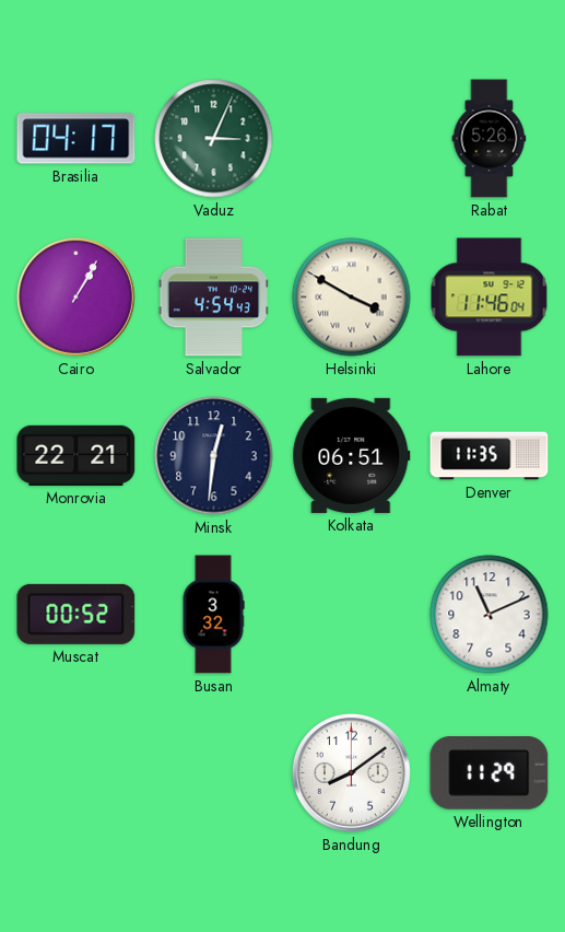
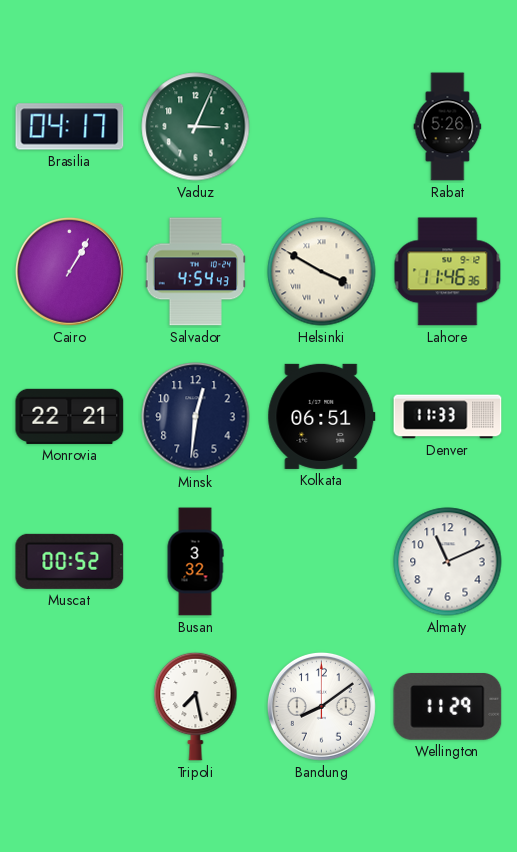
Lahore: 11:46:04 -> 11:46:36 (448, 272)
Denver: 11:35 -> 11:33 (448, 417)
Tripoli: none -> 7:28 (196, 706)
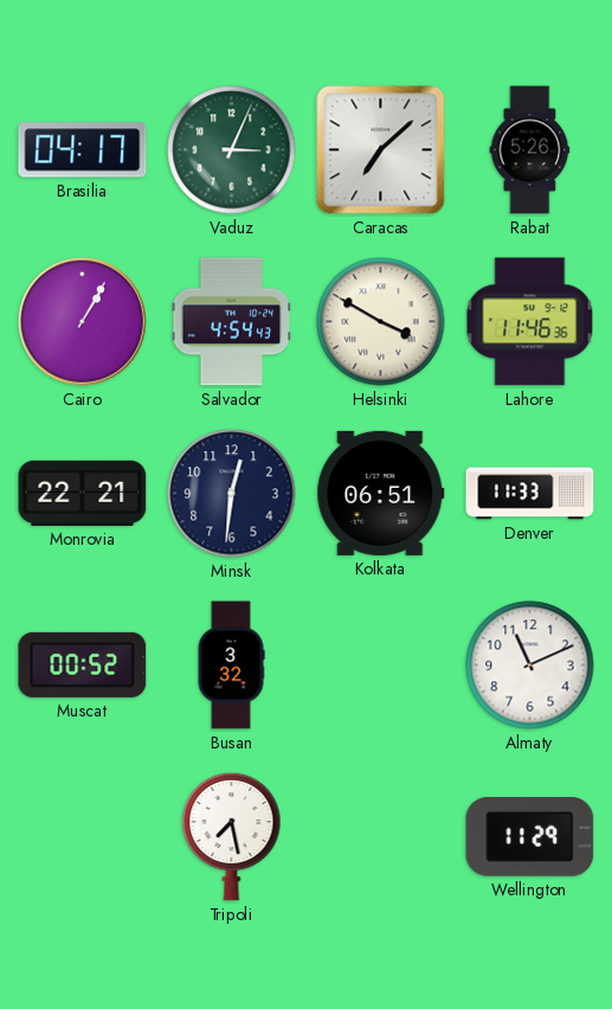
Caracas: none -> 7:08 (381, 150)
Bandung: 8:09 -> none (321, 706)
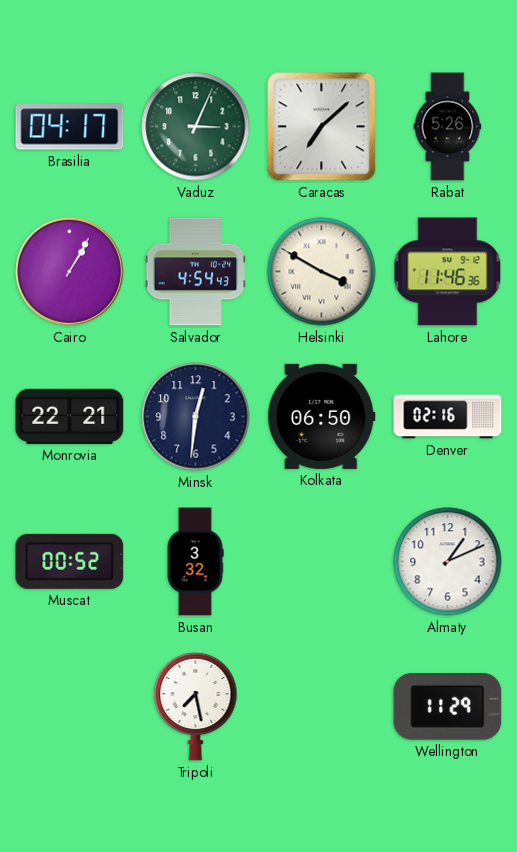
Kolkata: 06:51 -> 06:50 (322, 416)
Denver: 11:33 -> 02:16 (448, 417)
Almaty: 11:11 -> 1:11 (448, 562)
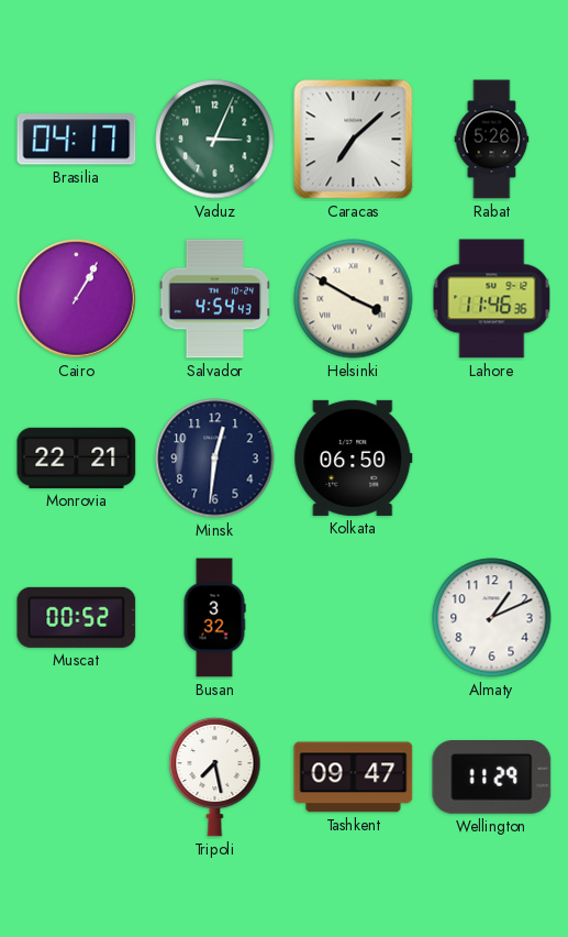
Denver: 02:16 -> none (448, 417)
Tashkent: none -> 09:47 (354, 778)
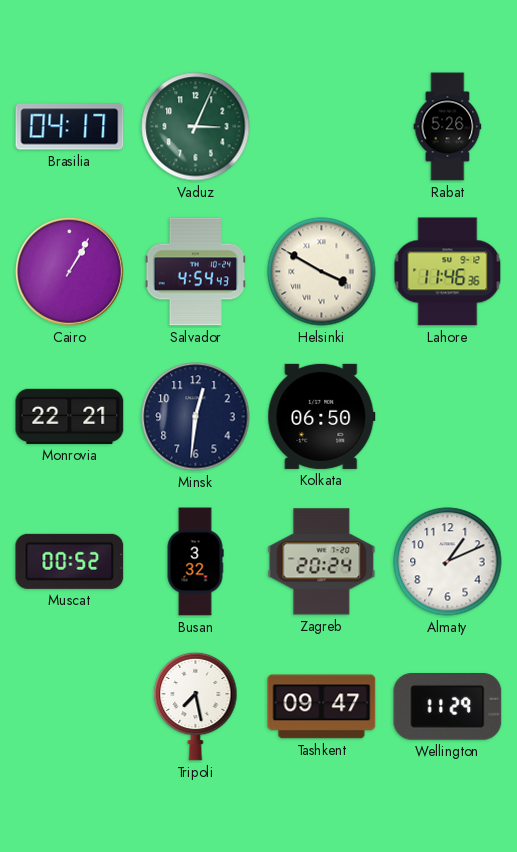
Caracas: 7:08 -> none (354, 140)
Zagreb: none -> 20:24 (322, 562)
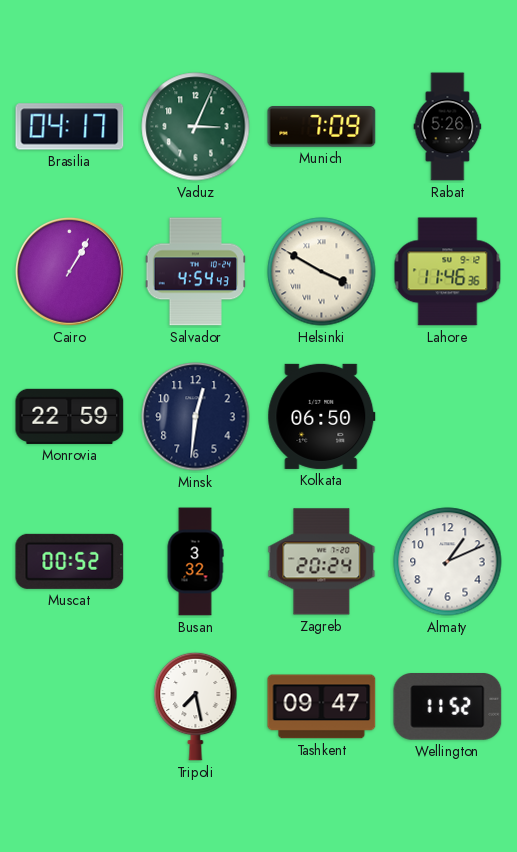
Munich: none -> 7:09 (322, 127)
Monrovia: 22:21 -> 22:59 (70, 416)
Wellington: 11:29 -> 11:52 (448, 707)
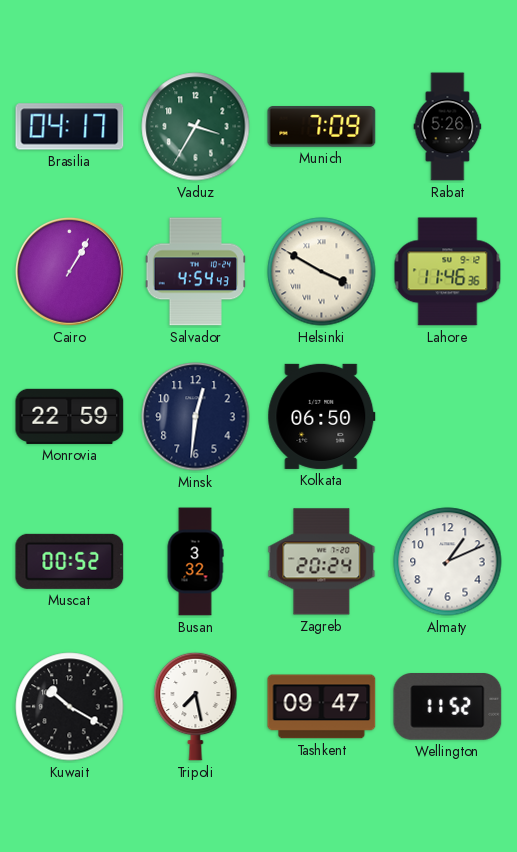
Vaduz: 3:04 -> 3:35 (196, 127)
Kuwait: none -> 10:20 (70, 707)
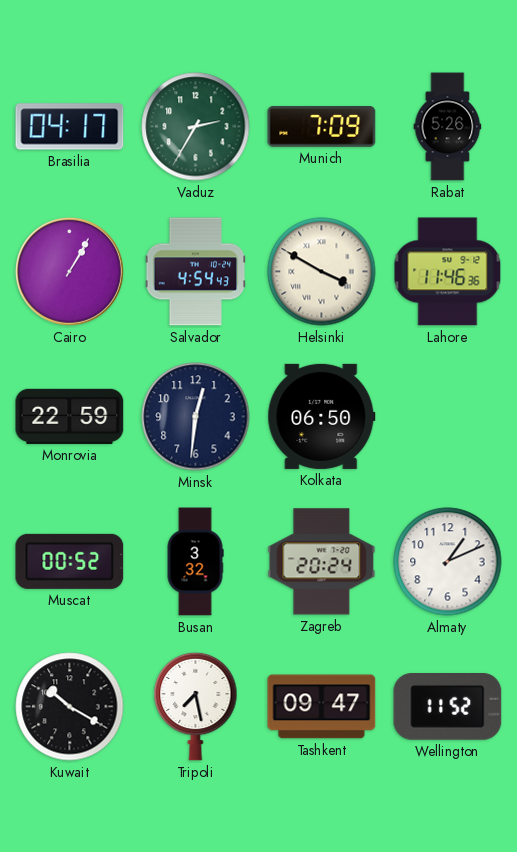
Vaduz: 3:35 -> 2:35 (196, 127)
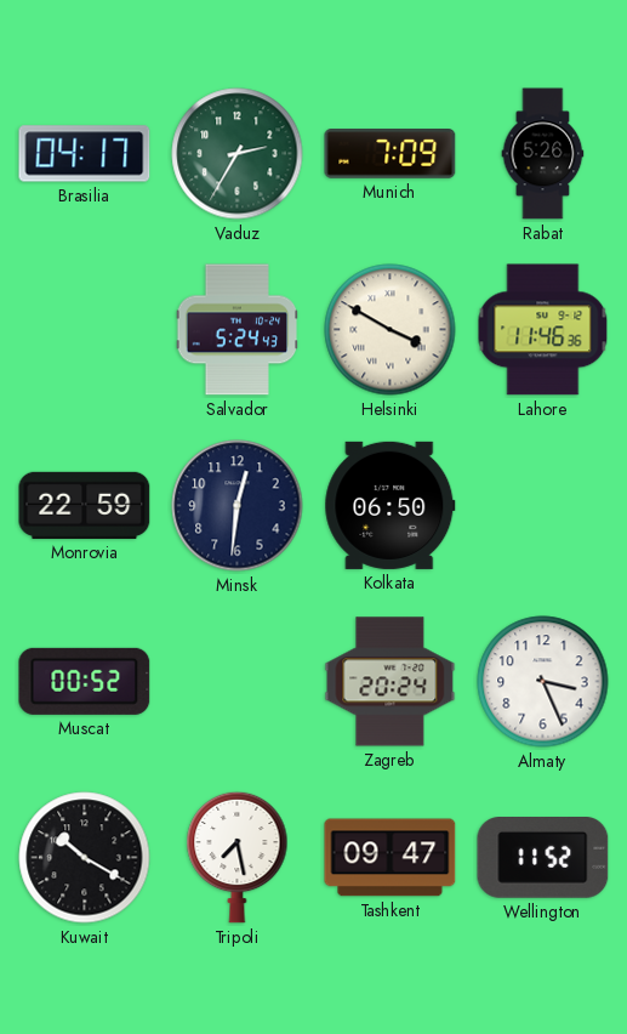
Cairo: 1:05 -> none (69, 271)
Salvador: 4:54 -> 5:24 (238, 330)
Busan: 3:32 -> none (195, 562)
Almaty: 1:11 -> 3:26 (543, 682)
